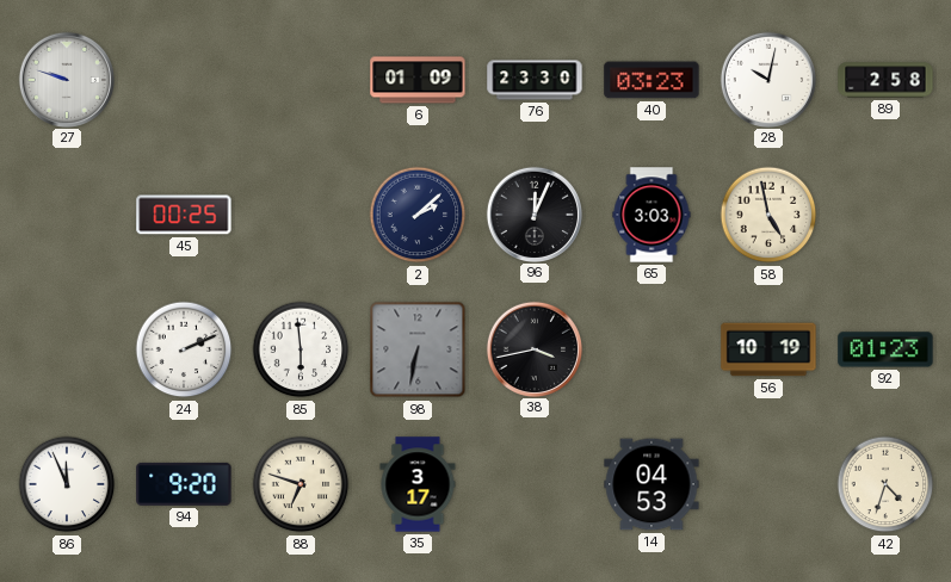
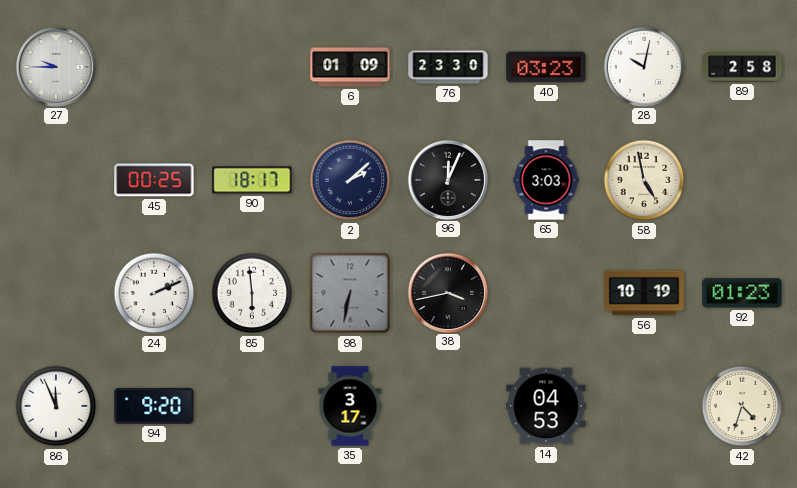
27: 9:48 -> 9:45 (55, 66)
90: none -> 18:17 (252, 180)
88: 6:48 -> none (301, 484)
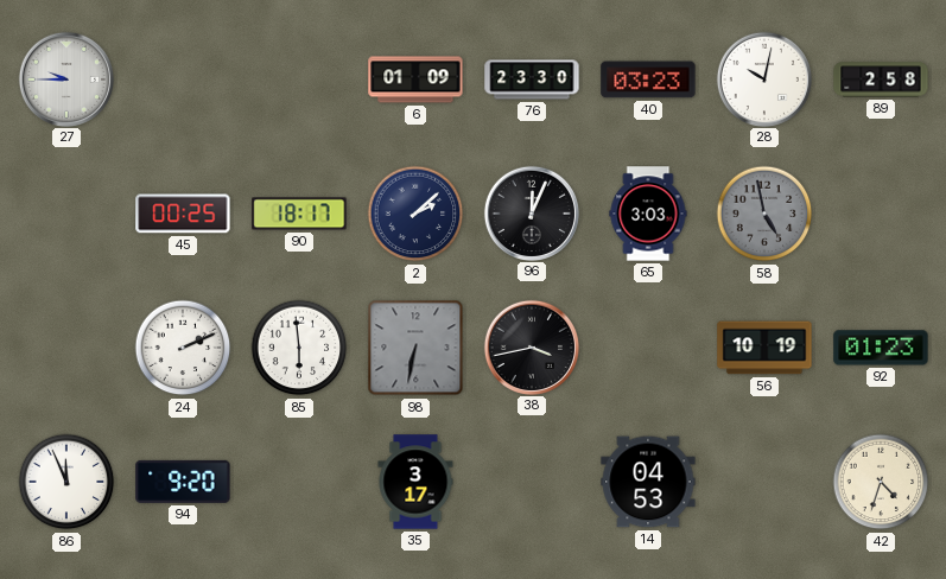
58 dial: cream -> grey (764, 214)
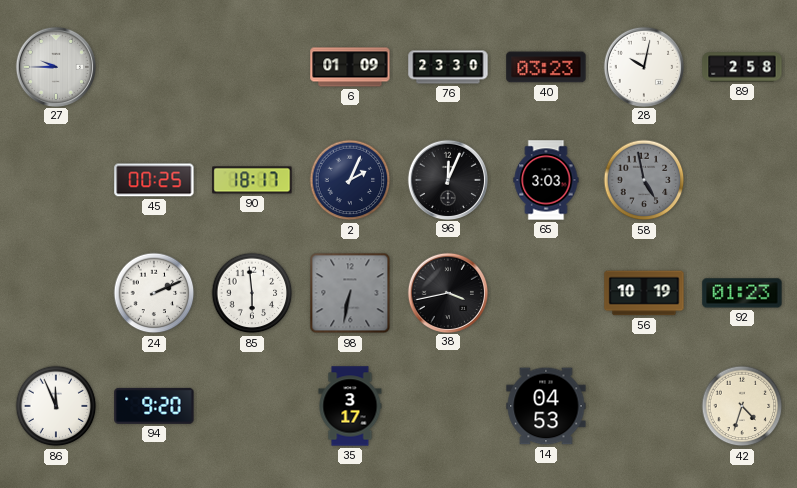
2: 2:08 -> 2:04 (350, 180)
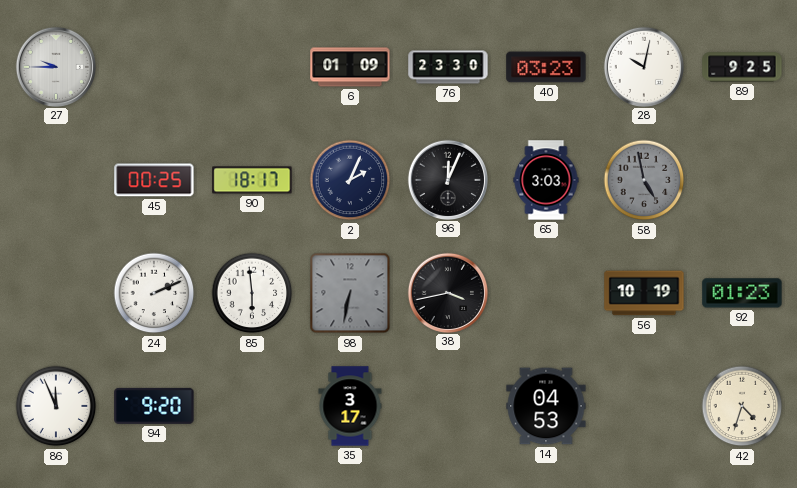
89: 2:58 -> 9:25 (742, 67)
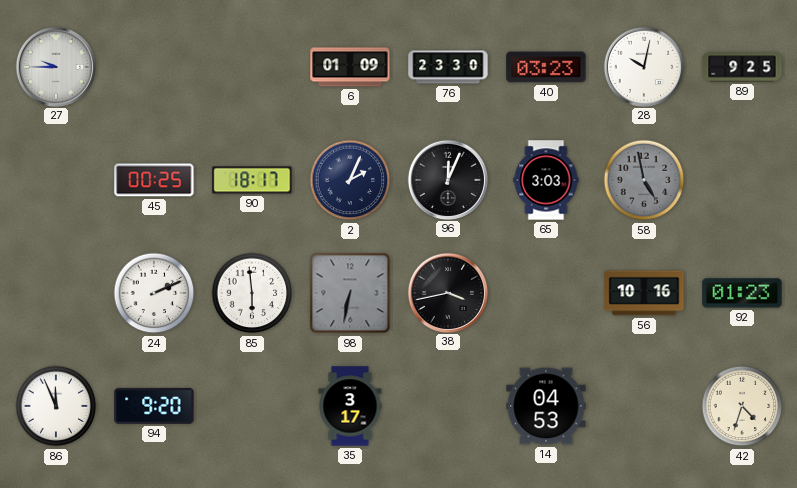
56: 10:19 -> 10:16 (644, 293)
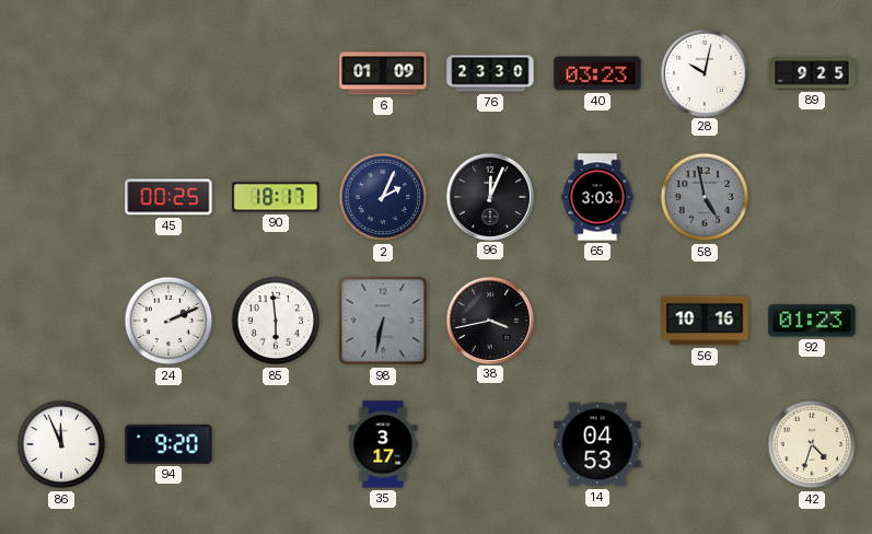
27: 9:45 -> none (55, 66)
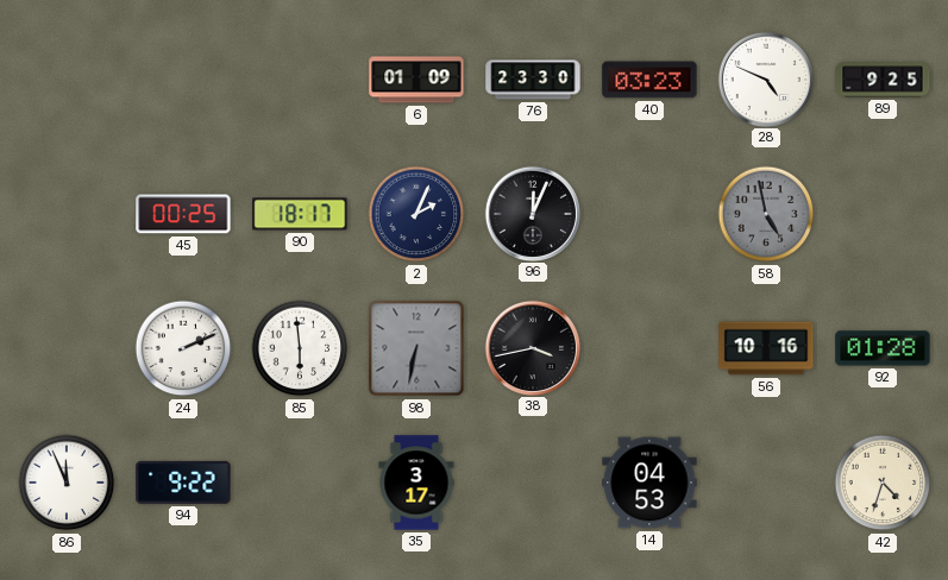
28: 10:02 -> 4:49 (765, 78)
65: 3:03 -> none (597, 197)
92: 01:23 -> 01:28 (883, 348)
94: 9:20 -> 9:22 (183, 483)
